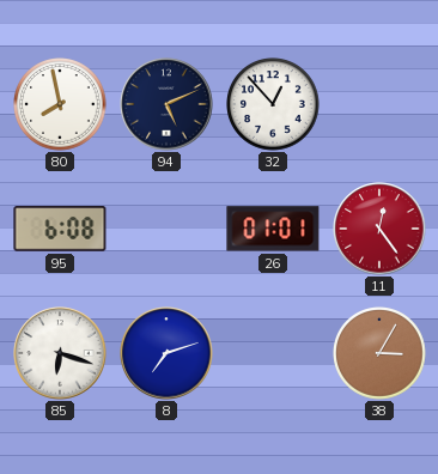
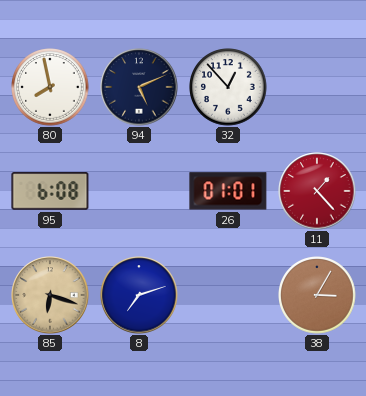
11: 12:24 -> 1:23 (317, 191)
85 dial: white -> champagne (50, 295)
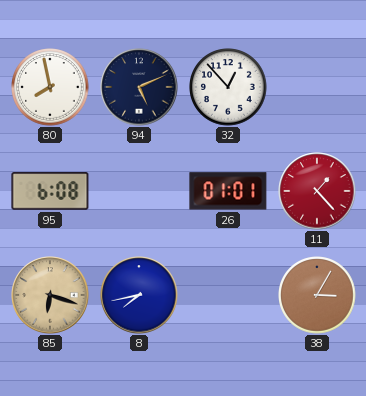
8: 7:12 -> 7:43 (139, 295)
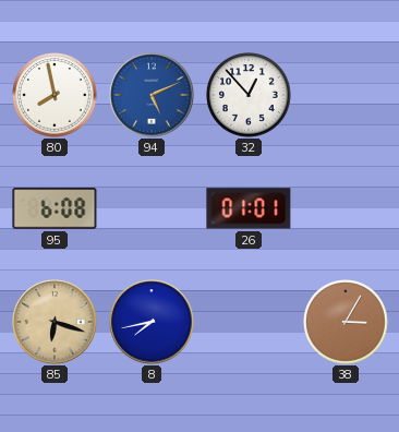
94 dial: navy -> blue (152, 95)
11: 1:23 -> none (317, 191)
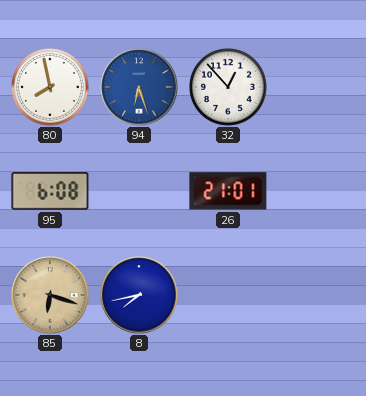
94: 5:11 -> 6:27 (139, 87)
26: 01:01 -> 21:01 (228, 191)
38: 3:05 -> none (346, 322)
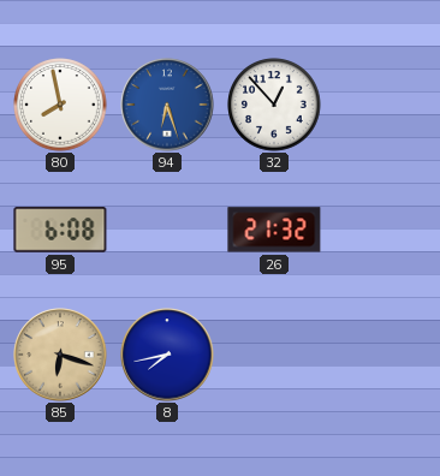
26: 21:01 -> 21:32 (274, 230)
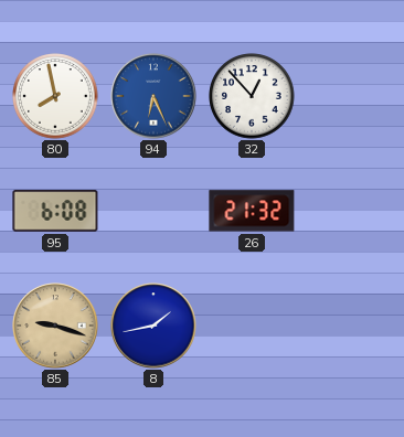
94: 6:27 -> 6:26 (153, 96)
85: 6:18 -> 9:18 (55, 326)
8: 7:43 -> 1:43 (153, 326)
